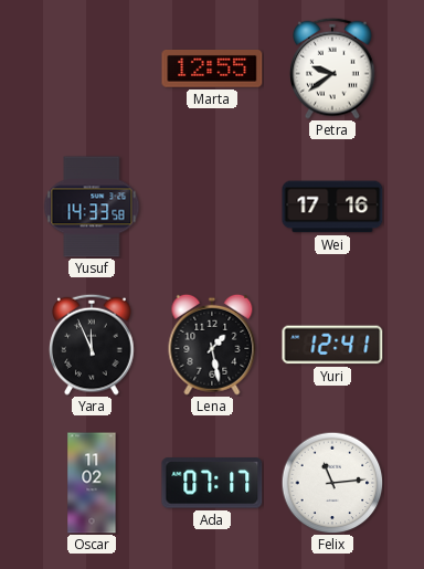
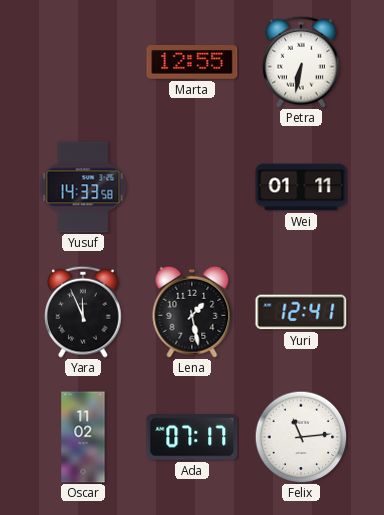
Petra: 9:39 -> 6:32 (301, 62)
Wei: 17:16 -> 01:11 (301, 187)
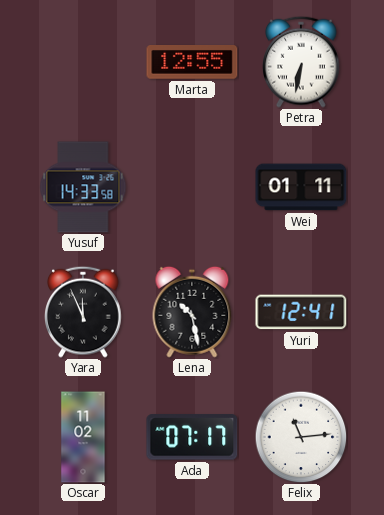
Lena: 1:28 -> 10:28 (192, 312)
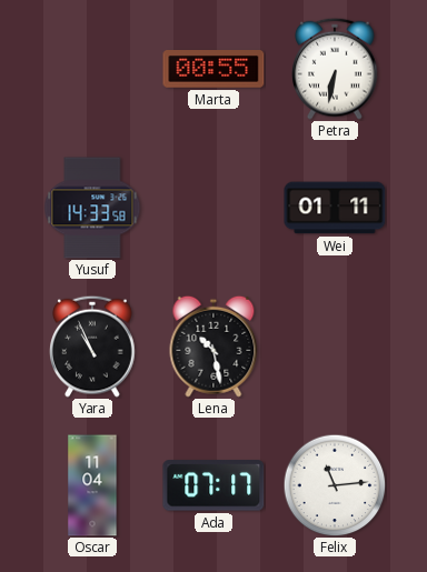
Marta: 12:55 -> 00:55 (213, 70)
Yara: 11:56 -> 10:56 (92, 347)
Yuri: 12:41 -> none (301, 312)
Oscar: 11:02 -> 11:04 (92, 485)
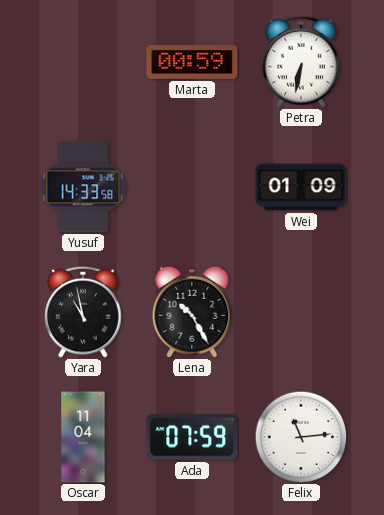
Marta: 00:55 -> 00:59 (192, 63)
Wei: 01:11 -> 01:09 (301, 187)
Yara: 10:56 -> 10:58 (83, 312)
Lena: 10:28 -> 10:25 (192, 312)
Ada: 07:17 -> 07:59 (192, 437)
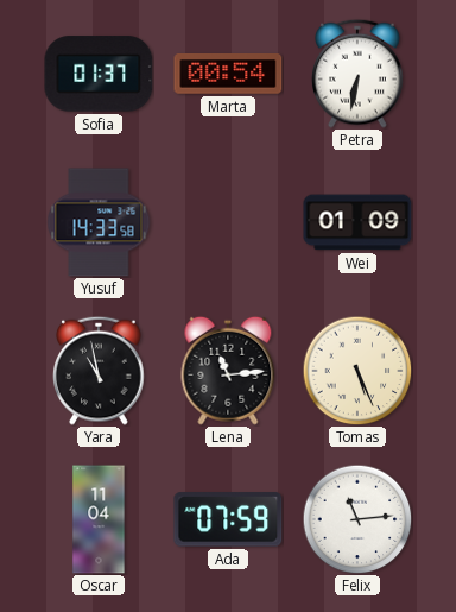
Sofia: none -> 01:37 (99, 74)
Marta: 00:59 -> 00:54 (228, 75)
Lena: 10:25 -> 11:14 (228, 371)
Tomas: none -> 5:26 (357, 371)
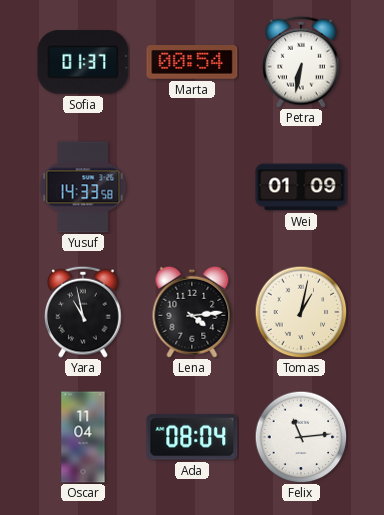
Lena: 11:14 -> 4:14 (192, 312)
Tomas: 5:26 -> 1:02 (301, 312)
Ada: 07:59 -> 08:04 (192, 437)
